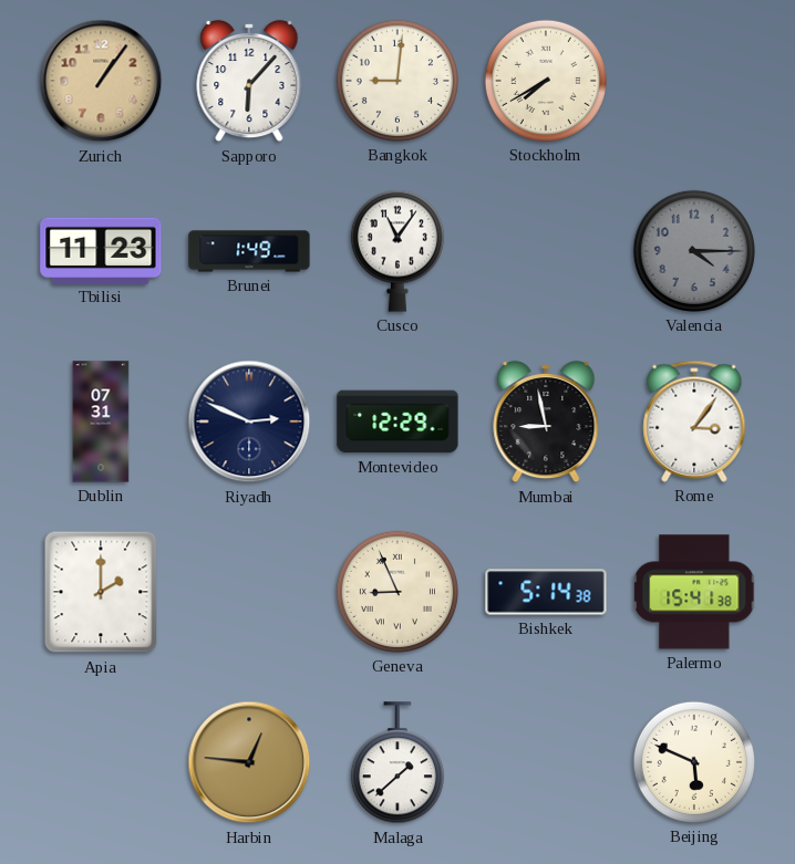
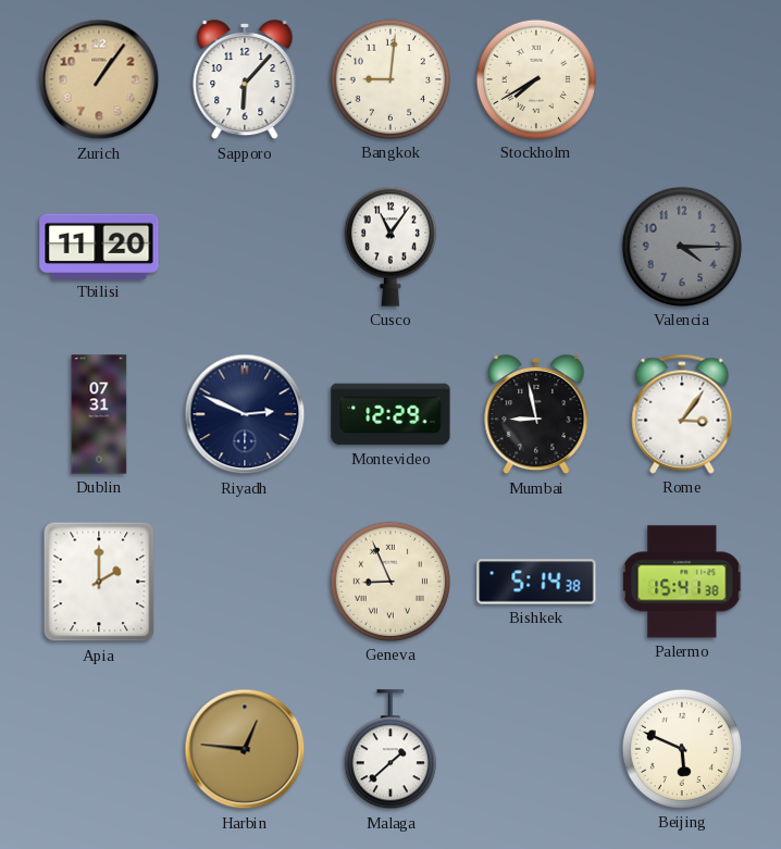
Tbilisi: 11:23 -> 11:20 (99, 246)
Brunei: 1:49 -> none (249, 251)
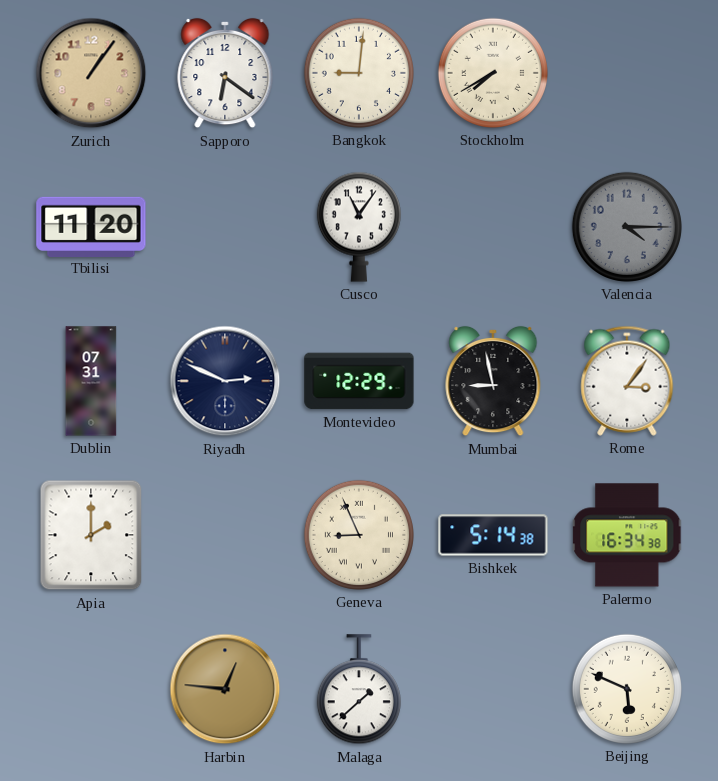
Sapporo: 6:07 -> 6:21 (225, 73)
Palermo: 15:41 -> 16:34 (628, 535)
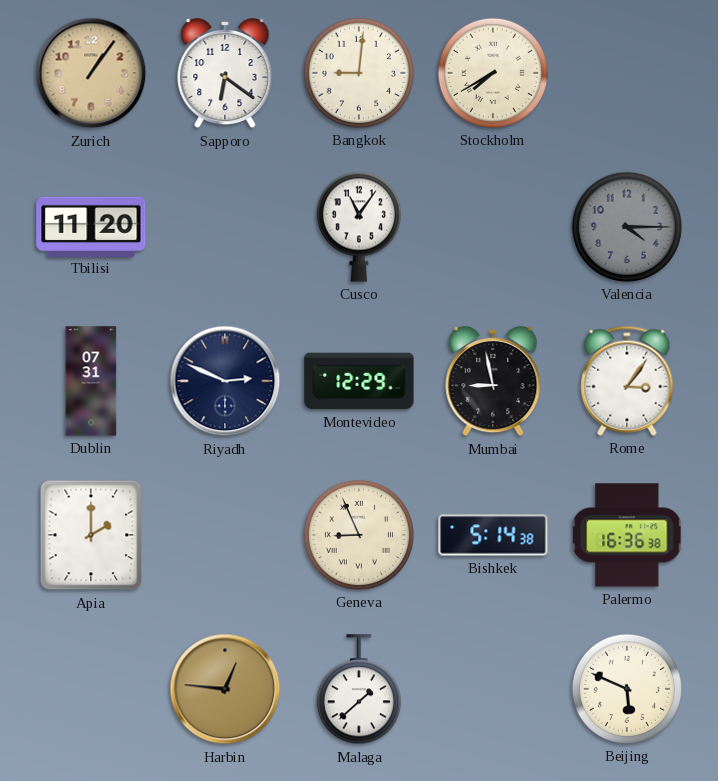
Palermo: 16:34 -> 16:36 (628, 535)
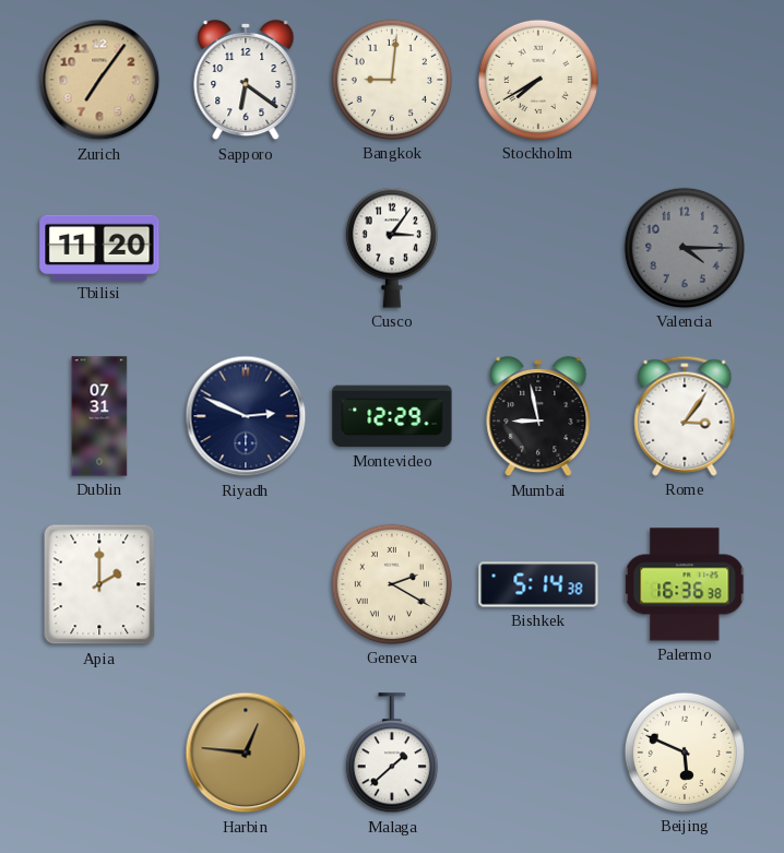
Zurich: 1:06 -> 7:06 (99, 80)
Cusco: 11:06 -> 3:06 (392, 248)
Geneva: 8:56 -> 2:20 (392, 584)
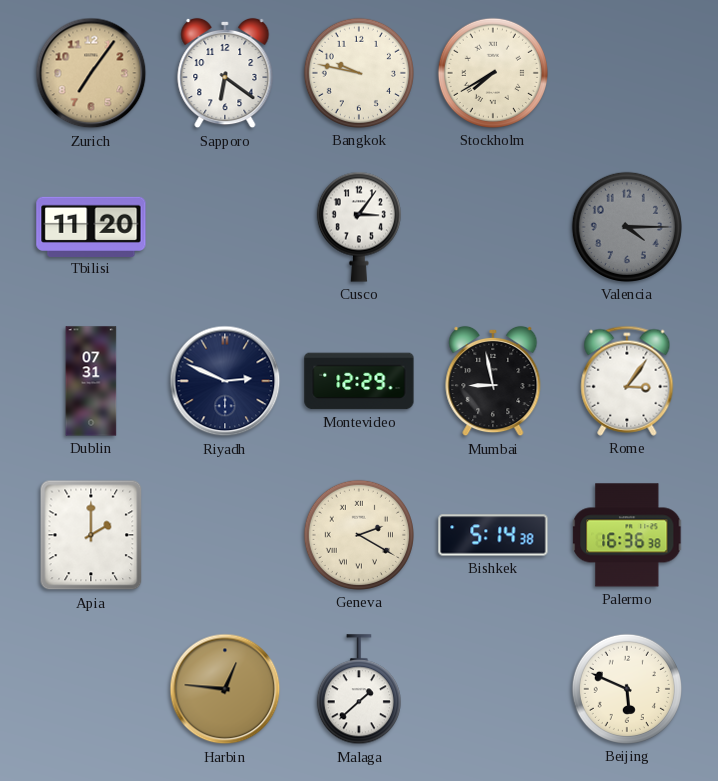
Bangkok: 9:01 -> 9:47 (359, 73)
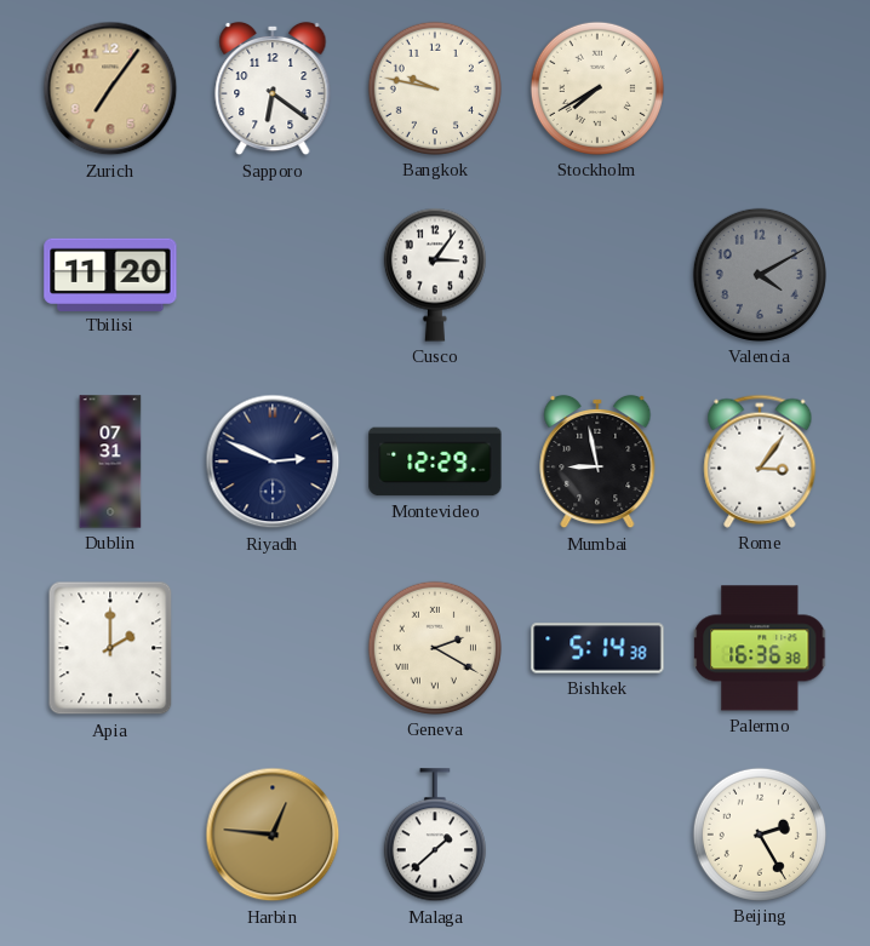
Valencia: 4:15 -> 4:10 (760, 275)
Beijing: 5:49 -> 2:25 (760, 835)
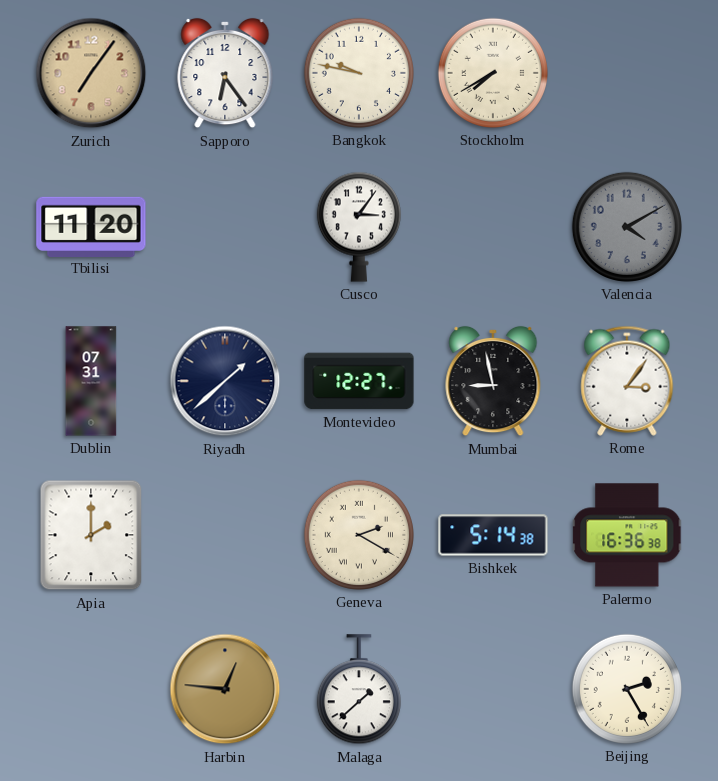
Sapporo: 6:21 -> 6:24 (225, 73)
Riyadh: 2:49 -> 1:38 (225, 381)
Montevideo: 12:29 -> 12:27 (359, 381)
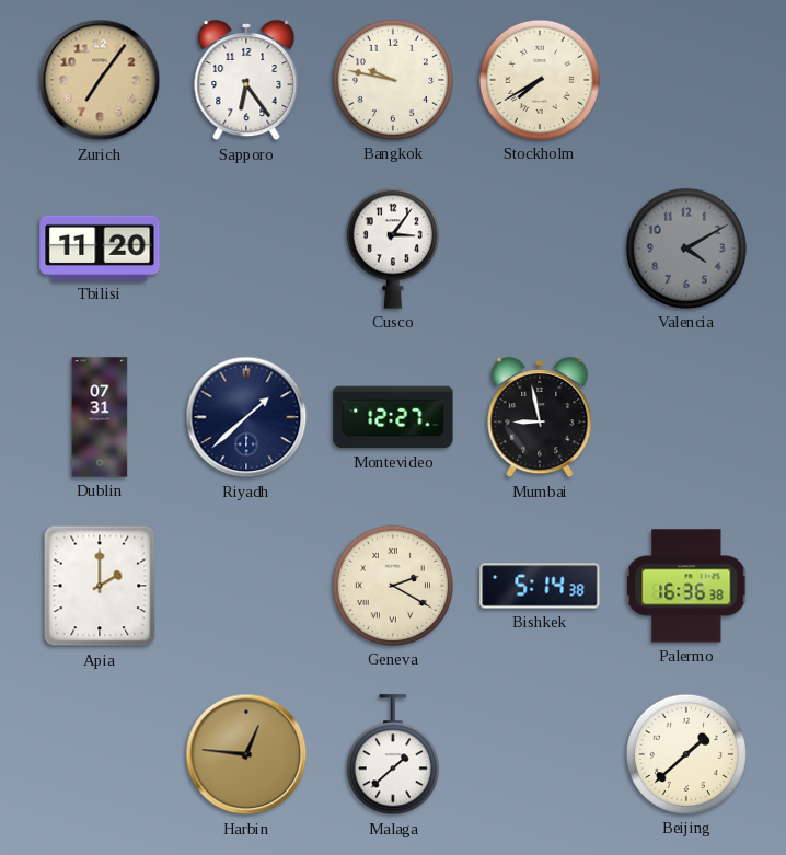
Rome: 3:06 -> none (627, 381)
Beijing: 2:25 -> 1:38 (686, 754)
